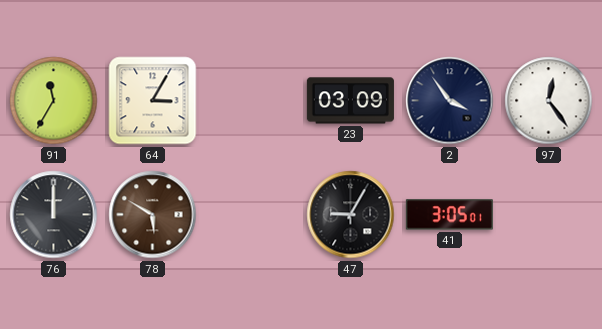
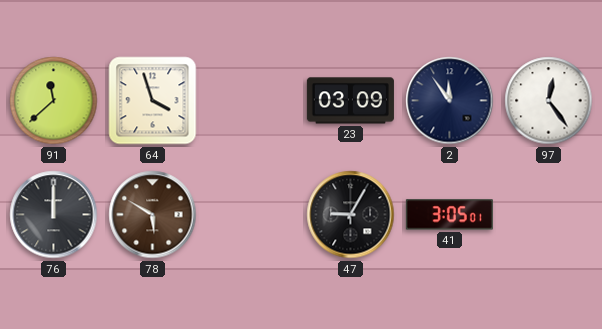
91: 11:35 -> 11:38 (54, 101)
64: 3:05 -> 3:57 (153, 101)
2: 3:54 -> 11:54 (450, 101)
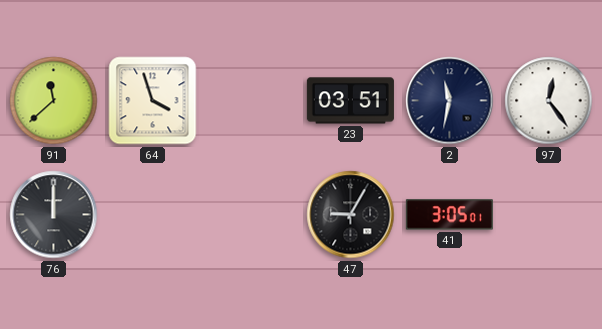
23: 03:09 -> 03:51 (350, 101)
2: 11:54 -> 11:32 (450, 101)
78: 5:50 -> none (153, 215)
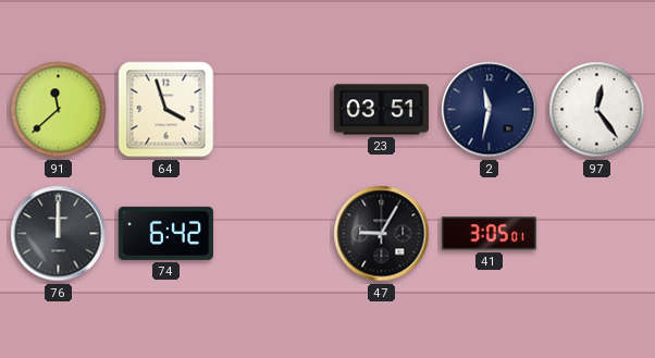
74: none -> 6:42 (165, 233)
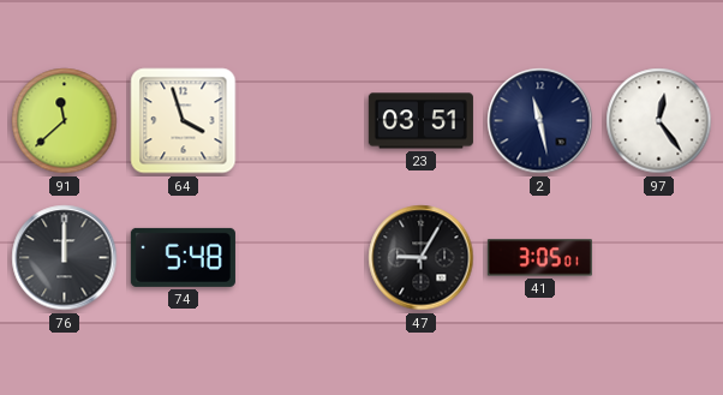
2: 11:32 -> 11:28 (540, 121)
74: 6:42 -> 5:48 (183, 257)
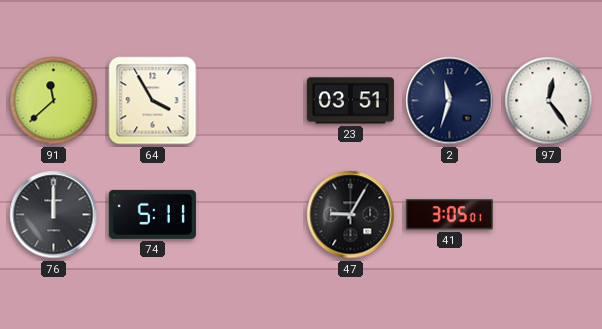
64: 3:57 -> 3:55 (153, 101)
2: 11:28 -> 11:33 (450, 101)
74: 5:48 -> 5:11 (152, 214)
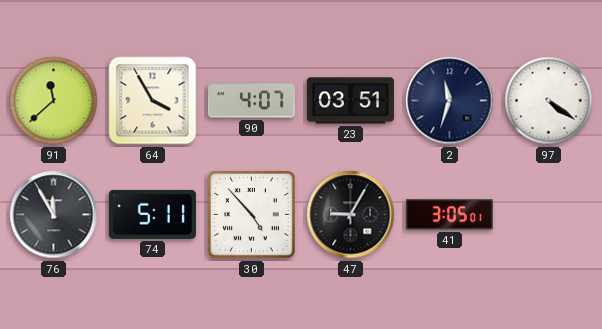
90: none -> 4:07 (251, 101)
97: 12:24 -> 4:21 (549, 101)
76: 12:00 -> 11:55 (54, 215)
30: none -> 4:53 (252, 215)
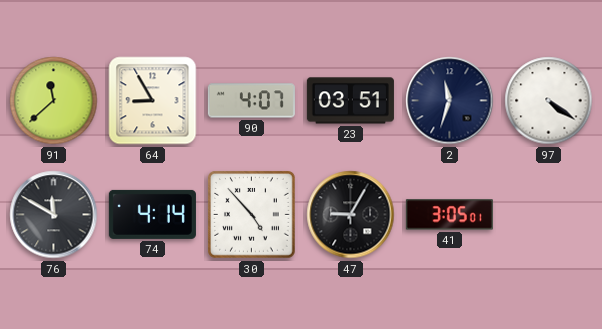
64: 3:55 -> 8:55 (153, 101)
76: 11:55 -> 11:50 (54, 215)
74: 5:11 -> 4:14 (152, 214)
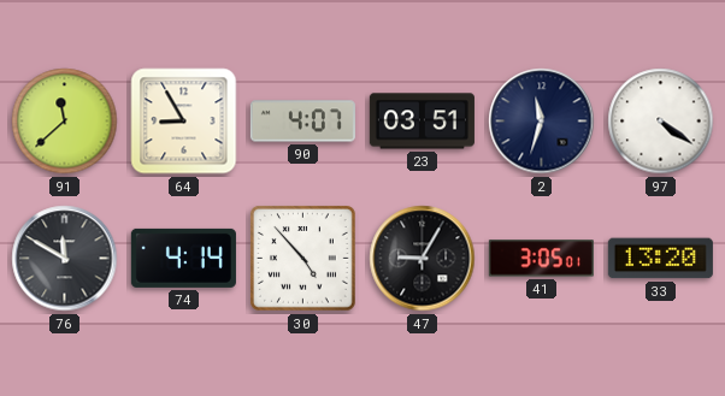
33: none -> 13:20 (660, 259)
